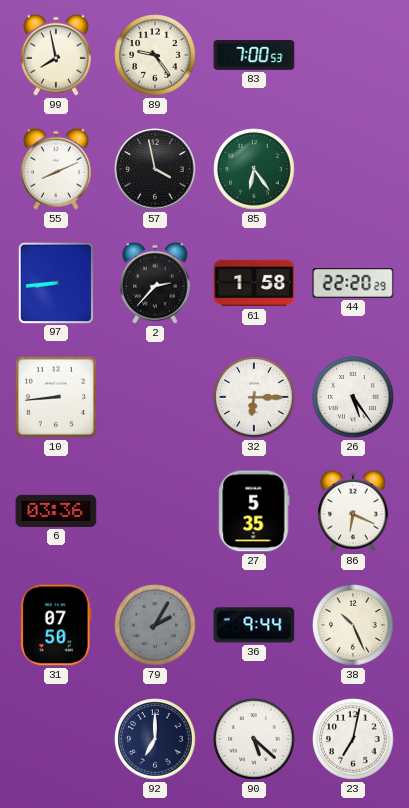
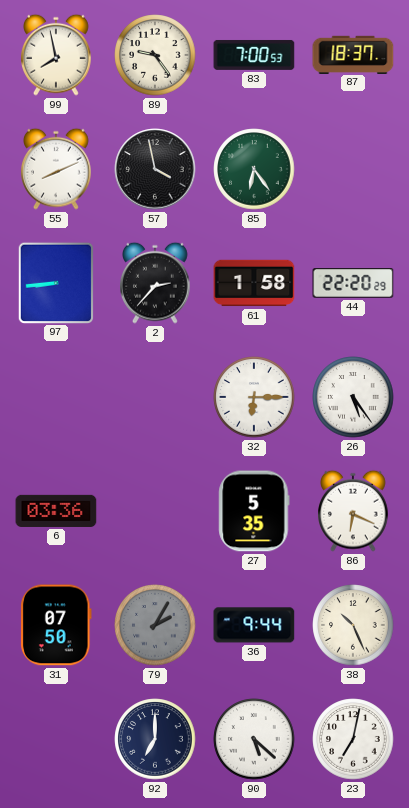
87: none -> 18:37 (353, 54)
10: 8:44 -> none (56, 397)
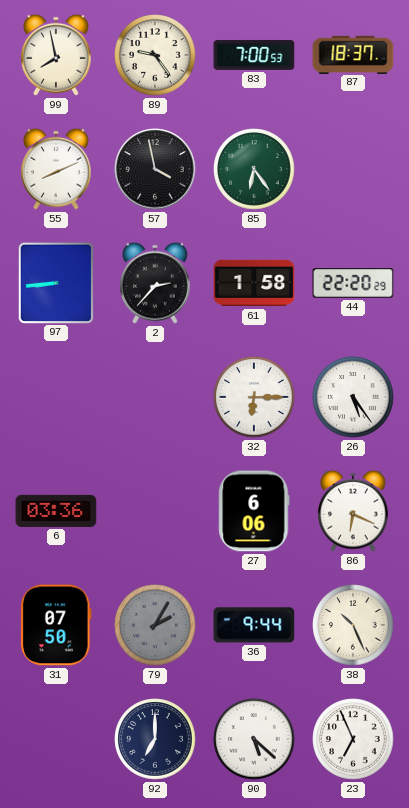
27: 5:35 -> 6:06 (254, 511)
23: 7:02 -> 6:56 (353, 739)
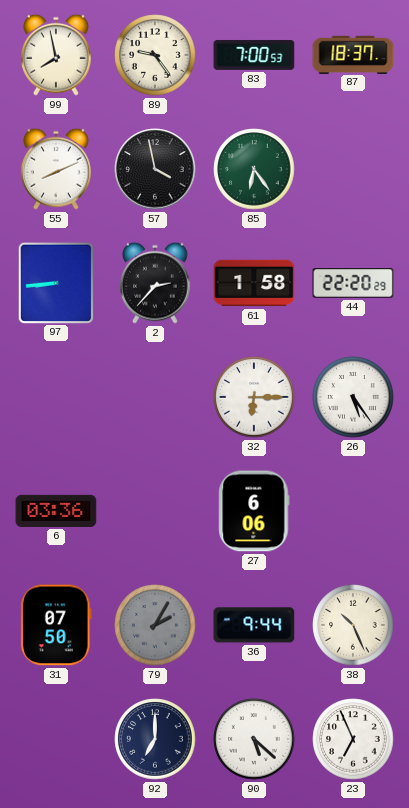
86: 6:19 -> none (354, 511)
